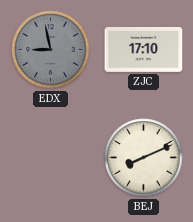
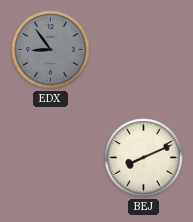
EDX: 8:58 -> 8:54 (51, 50)
ZJC: 17:10 -> none (144, 50)
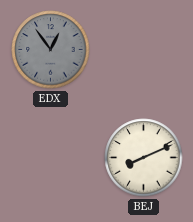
EDX: 8:54 -> 12:54 (51, 50)
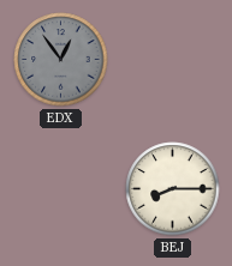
BEJ: 8:11 -> 8:15 (173, 189)
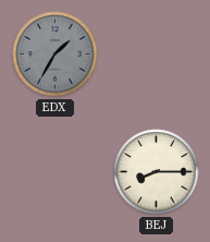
EDX: 12:54 -> 1:35 (55, 55)
